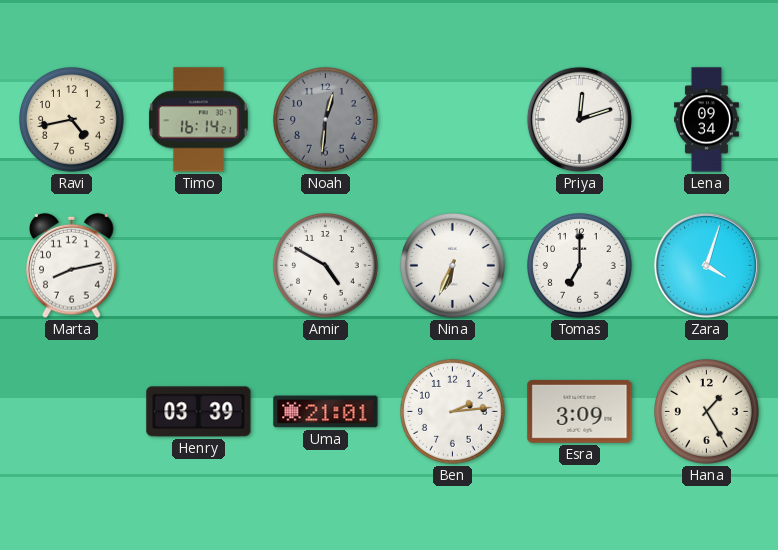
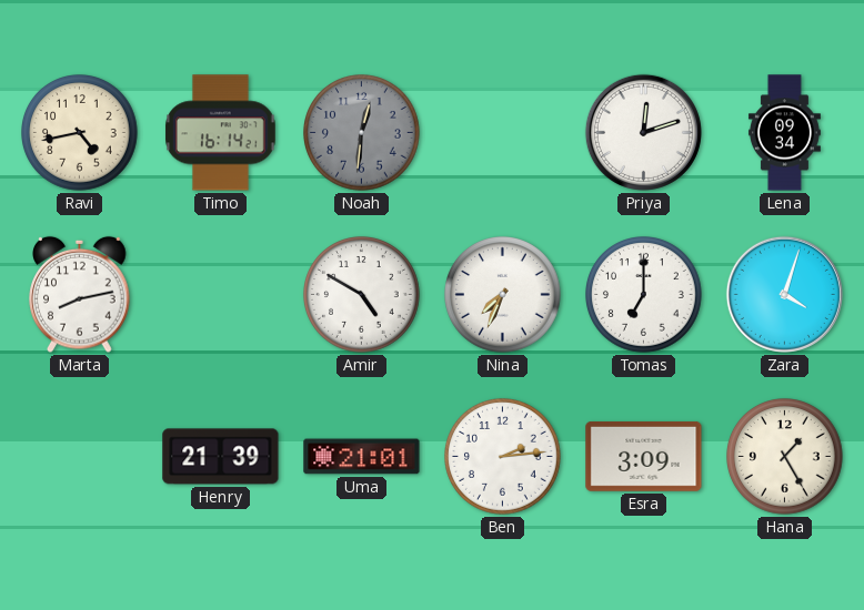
Nina: 6:34 -> 7:34 (503, 295)
Henry: 03:39 -> 21:39 (221, 457)
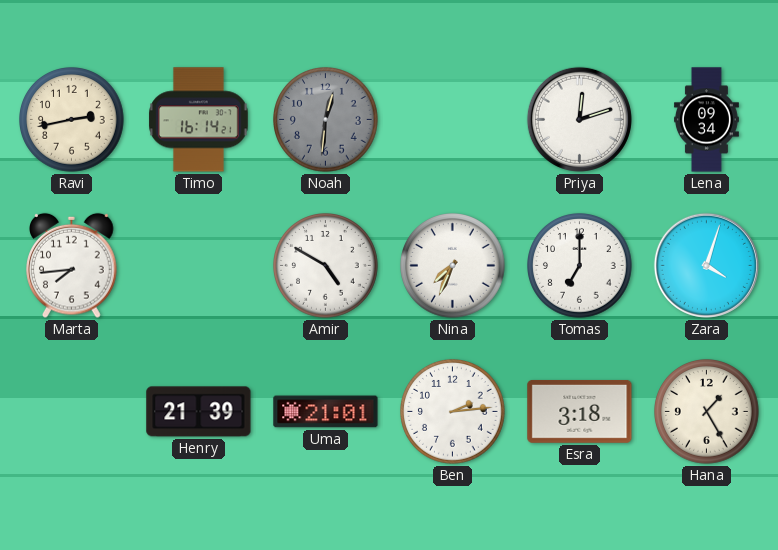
Ravi: 4:43 -> 2:43 (72, 120)
Marta: 8:13 -> 7:44 (72, 265)
Esra: 3:09 -> 3:18 (580, 411)
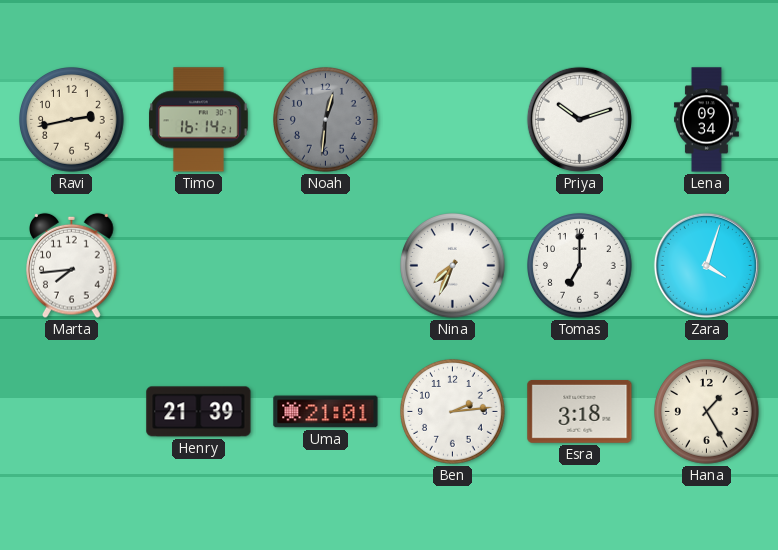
Priya: 12:12 -> 10:12 (579, 119)
Amir: 4:50 -> none (326, 266)
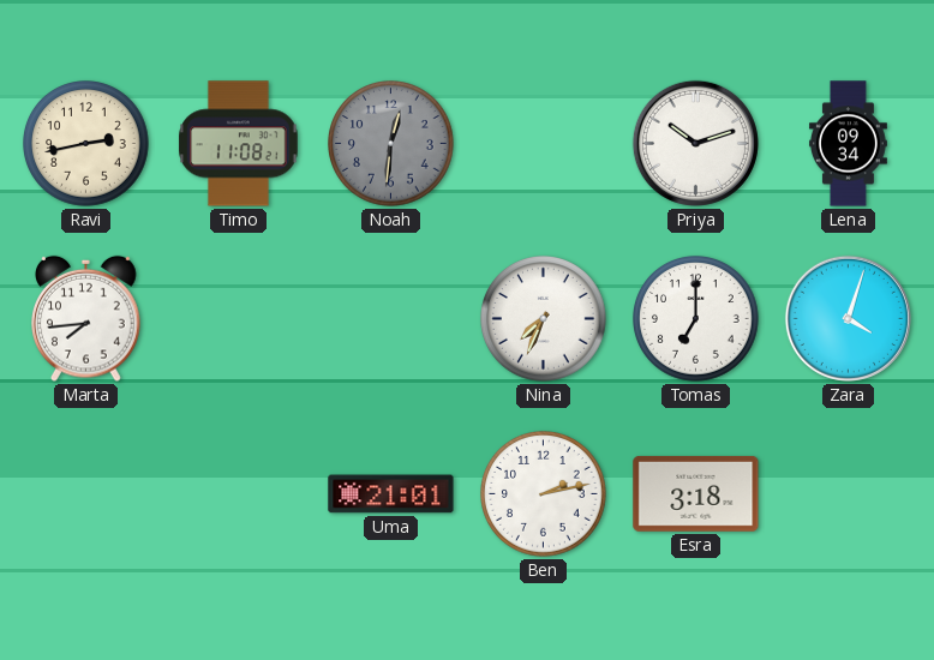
Timo: 16:14 -> 11:08 (239, 144)
Henry: 21:39 -> none (199, 412)
Ben: 2:14 -> 2:13 (544, 494)
Hana: 1:25 -> none (707, 412)
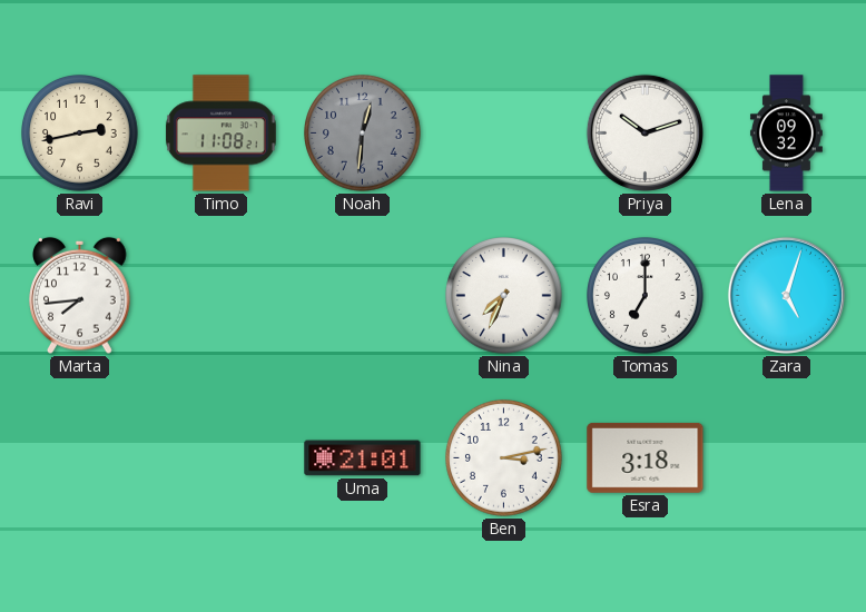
Lena: 09:34 -> 09:32 (786, 134)
Zara: 4:03 -> 5:03 (786, 295)
Ben: 2:13 -> 3:13 (504, 458)
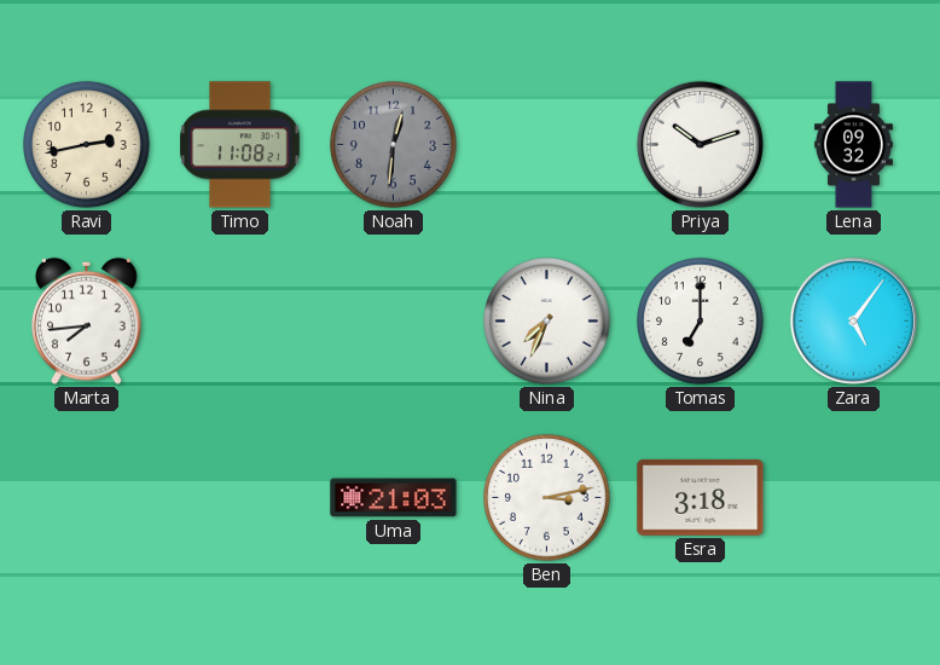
Zara: 5:03 -> 5:06 (853, 320)
Uma: 21:01 -> 21:03 (394, 498)
